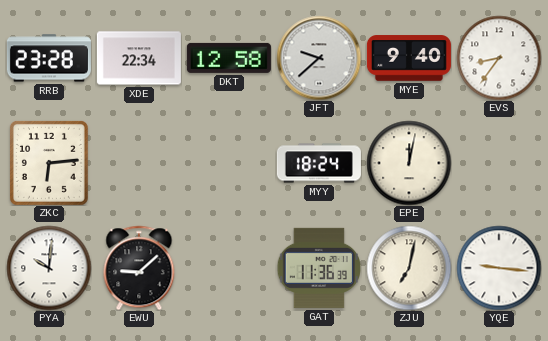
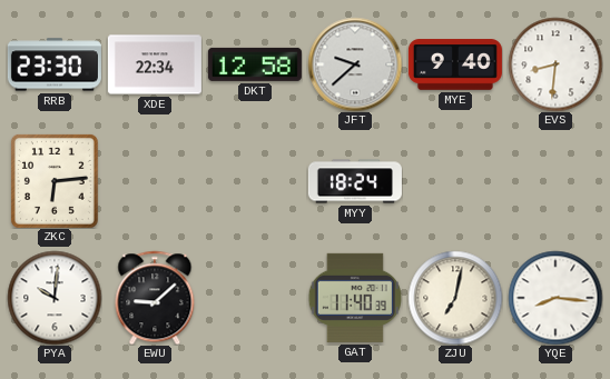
RRB: 23:28 -> 23:30 (55, 64)
EVS: 8:36 -> 8:31 (555, 64)
EPE: 12:02 -> none (409, 163)
GAT: 11:36 -> 11:40 (355, 298)
YQE: 9:16 -> 8:16 (555, 298)
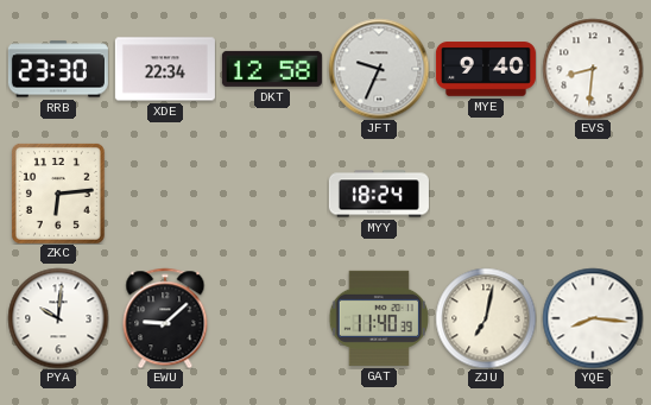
JFT: 9:38 -> 9:34 (379, 69)
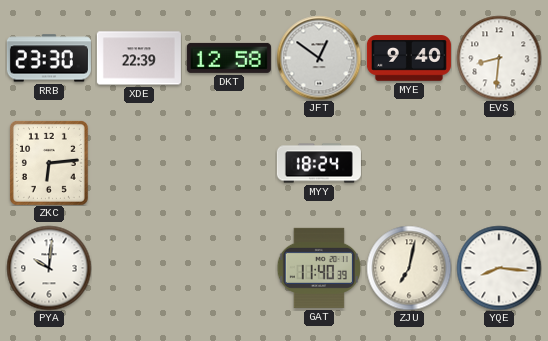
XDE: 22:34 -> 22:39 (139, 58)
JFT: 9:34 -> 12:51 (319, 58)
EWU: 9:08 -> none (165, 318)
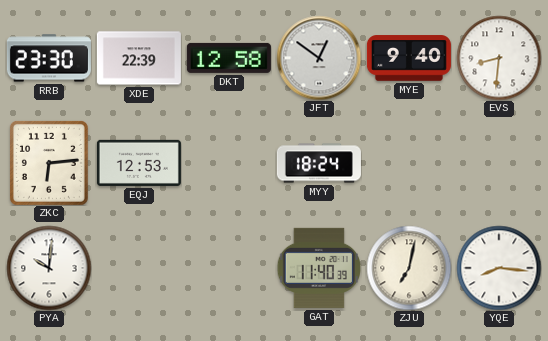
EQJ: none -> 12:53 (139, 163)
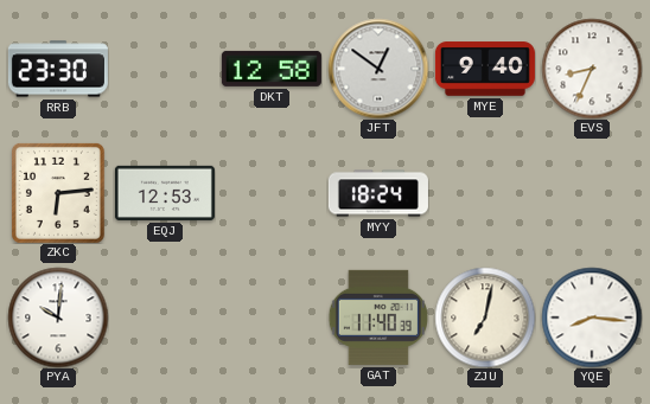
XDE: 22:39 -> none (139, 58)
EVS: 8:31 -> 8:34 (592, 69)
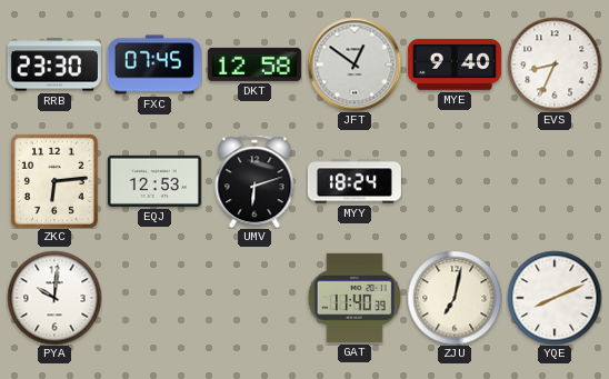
FXC: none -> 07:45 (154, 64)
UMV: none -> 6:12 (254, 181)
YQE: 8:16 -> 8:11 (555, 298)
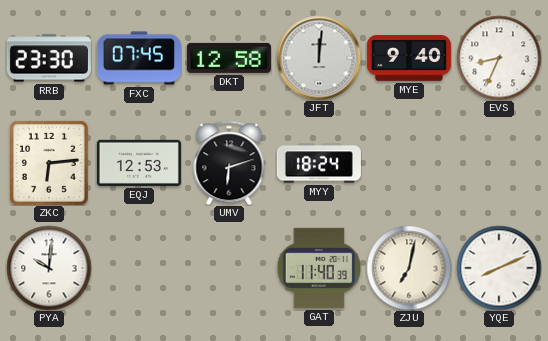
JFT: 12:51 -> 12:01 (319, 58)
